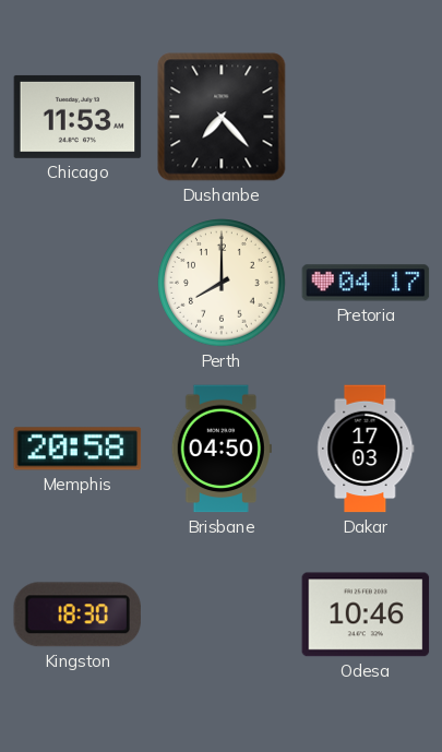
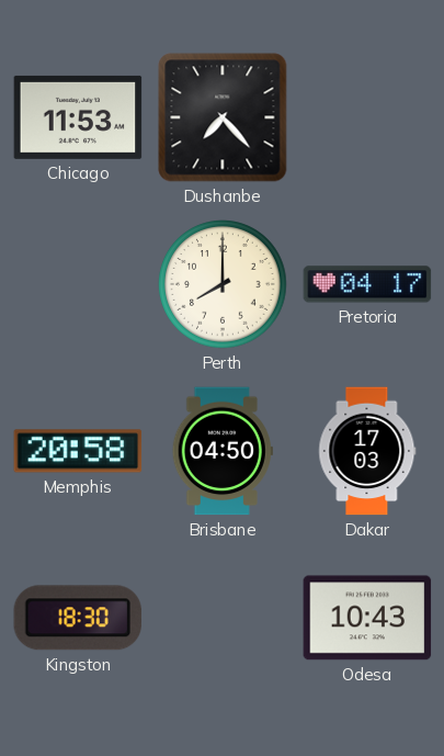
Odesa: 10:46 -> 10:43 (367, 618)
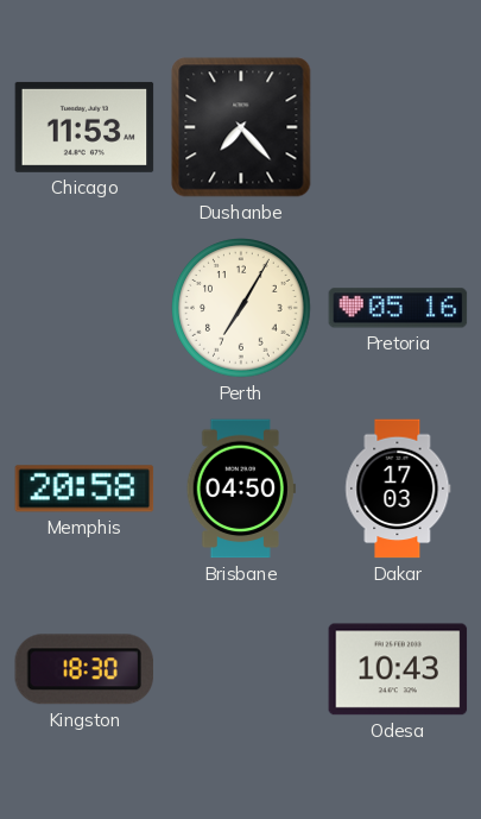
Perth: 8:00 -> 7:05 (241, 308)
Pretoria: 04:17 -> 05:16 (398, 308)
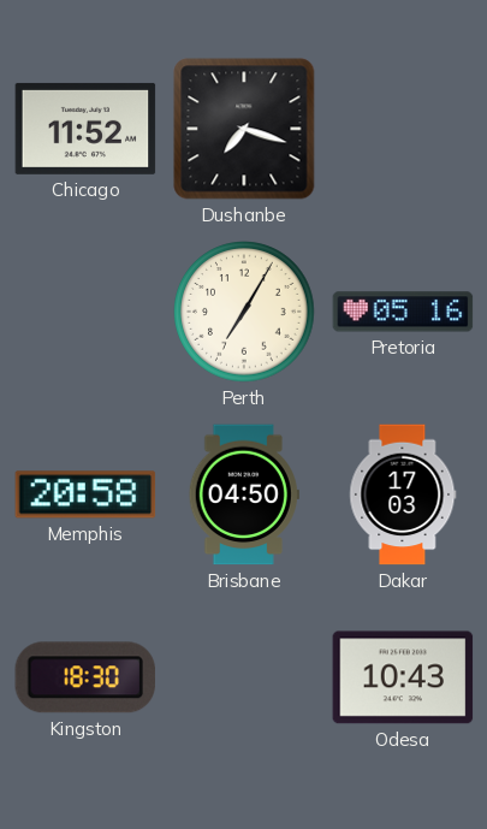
Chicago: 11:53 -> 11:52 (85, 129)
Dushanbe: 7:23 -> 7:18 (244, 129)
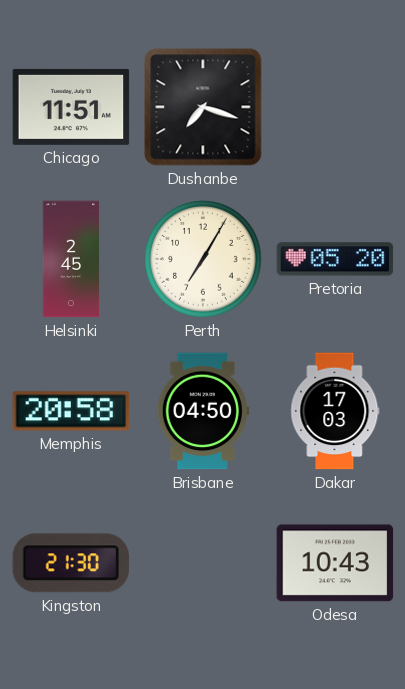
Chicago: 11:52 -> 11:51 (71, 107)
Helsinki: none -> 2:45 (71, 259)
Pretoria: 05:16 -> 05:20 (335, 259)
Kingston: 18:30 -> 21:30 (71, 563)
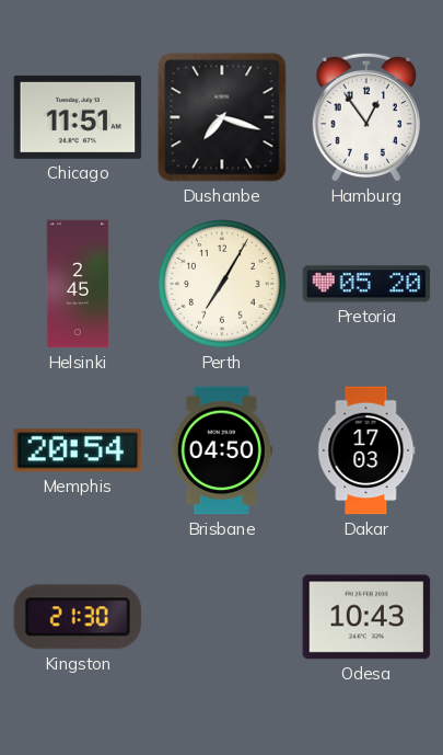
Hamburg: none -> 12:54 (366, 117)
Memphis: 20:58 -> 20:54 (78, 450)
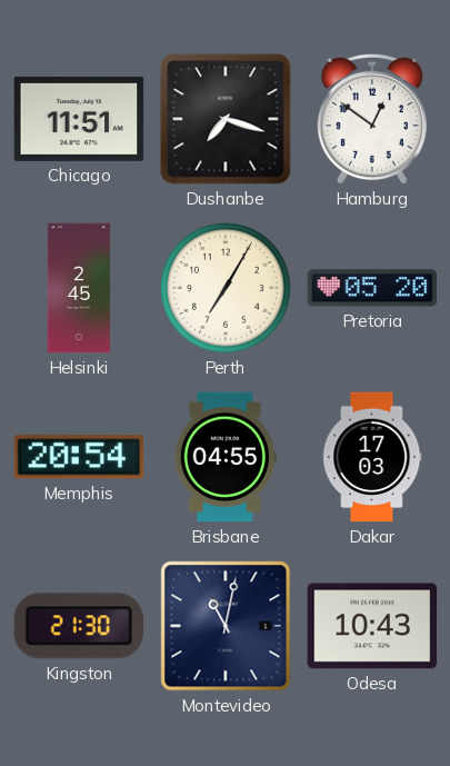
Hamburg: 12:54 -> 12:51 (372, 119)
Brisbane: 04:50 -> 04:55 (226, 457)
Montevideo: none -> 11:02 (226, 626)
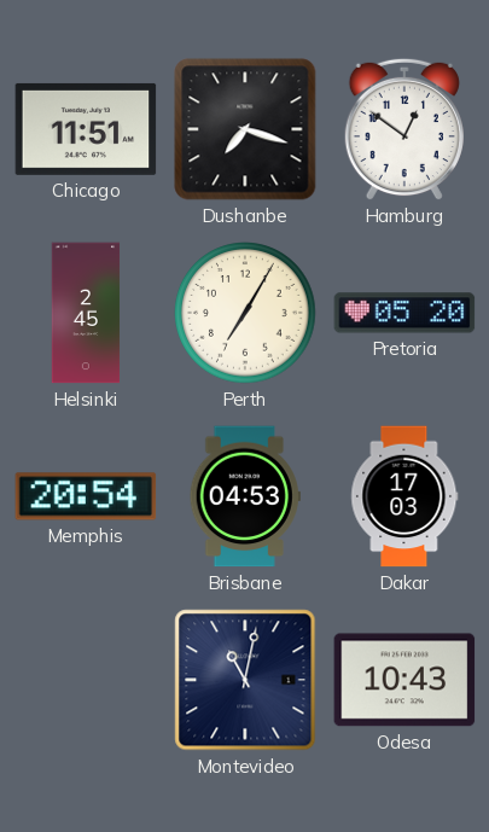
Brisbane: 04:55 -> 04:53 (245, 496)
Kingston: 21:30 -> none (79, 626)
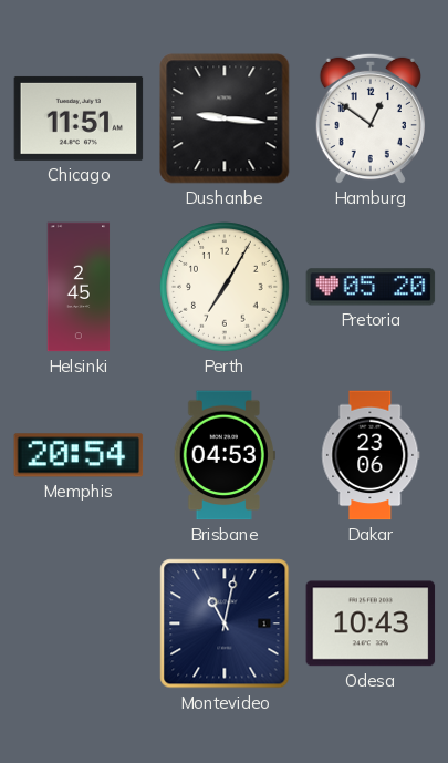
Dushanbe: 7:18 -> 9:16 (225, 118)
Dakar: 17:03 -> 23:06 (371, 455)
